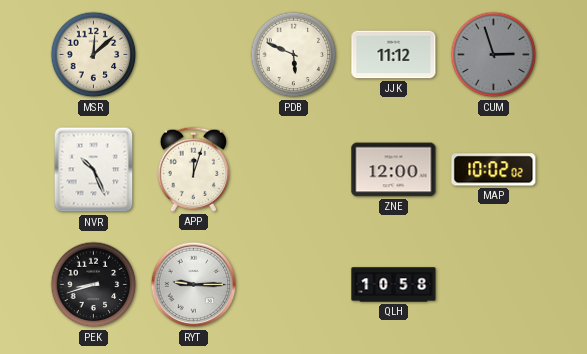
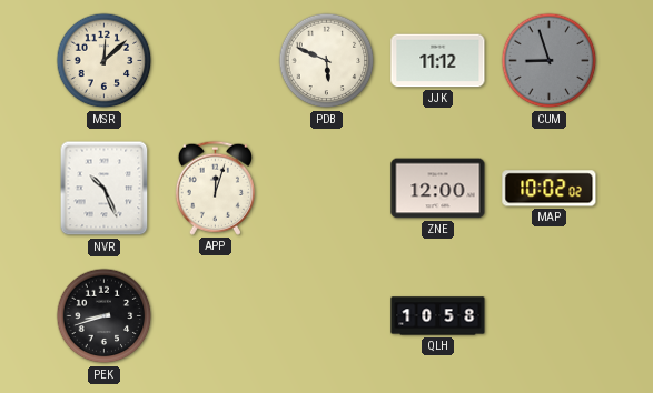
CUM: 2:57 -> 8:57 (550, 61)
RYT: 9:15 -> none (194, 285)
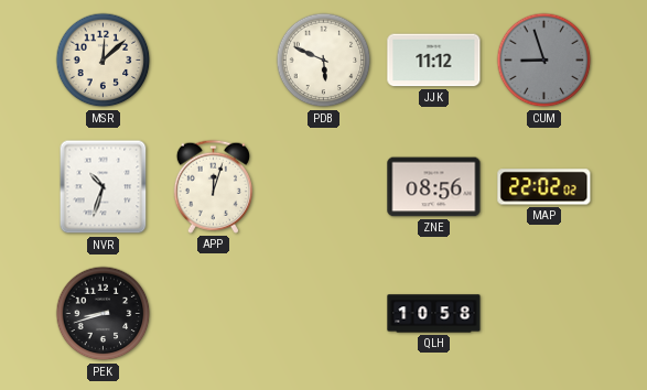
NVR: 10:26 -> 10:33 (104, 187)
ZNE: 12:00 -> 08:56 (434, 187)
MAP: 10:02 -> 22:02 (544, 187)
